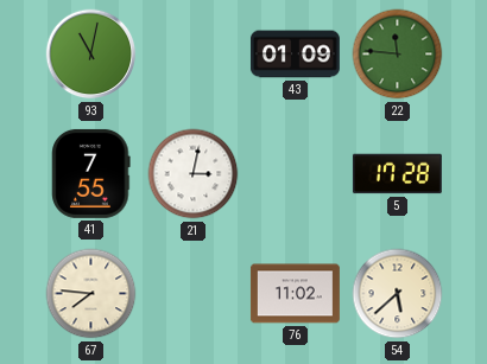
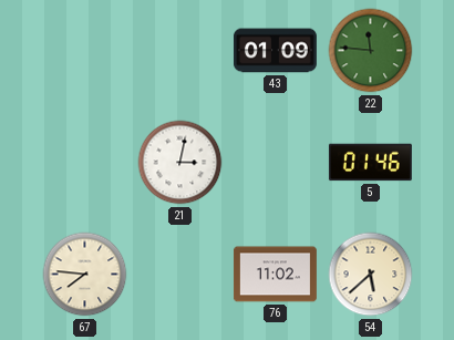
93: 11:02 -> none (91, 55)
41: 7:55 -> none (91, 173)
5: 17:28 -> 01:46 (370, 163)
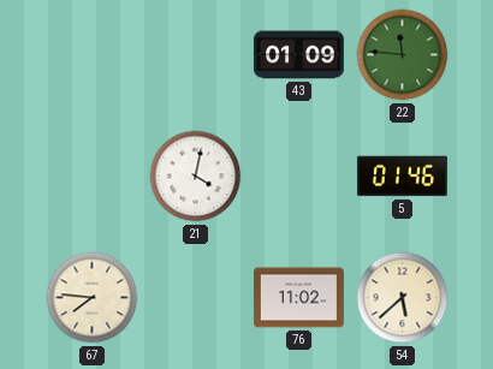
21: 3:02 -> 4:02 (196, 177)
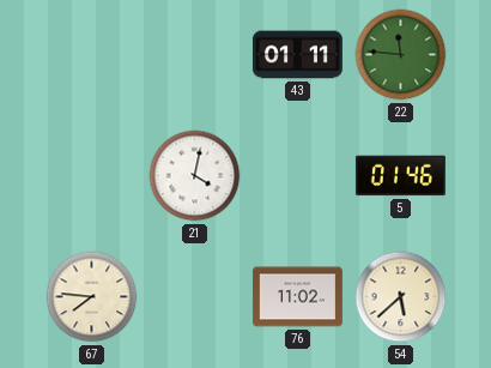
43: 01:09 -> 01:11 (297, 55)
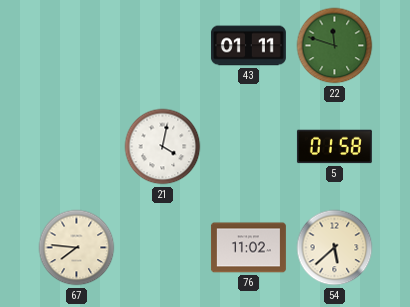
22: 11:46 -> 11:48 (335, 46)
5: 01:46 -> 01:58 (334, 147)
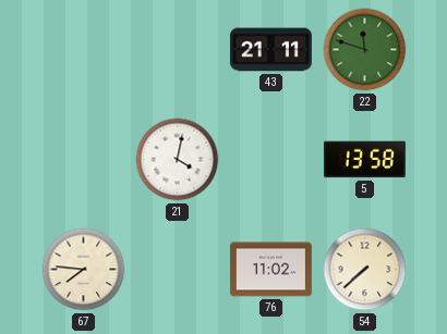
43: 01:11 -> 21:11 (270, 50)
5: 01:58 -> 13:58 (364, 160)
54: 5:38 -> 7:38 (365, 270)
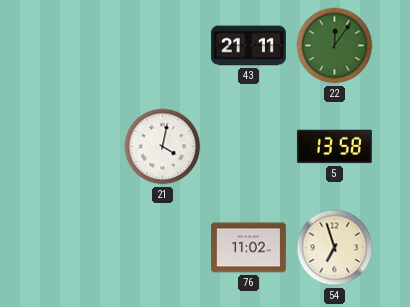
22: 11:48 -> 12:06 (335, 46)
67: 7:46 -> none (84, 270)
54: 7:38 -> 6:57 (335, 248)
